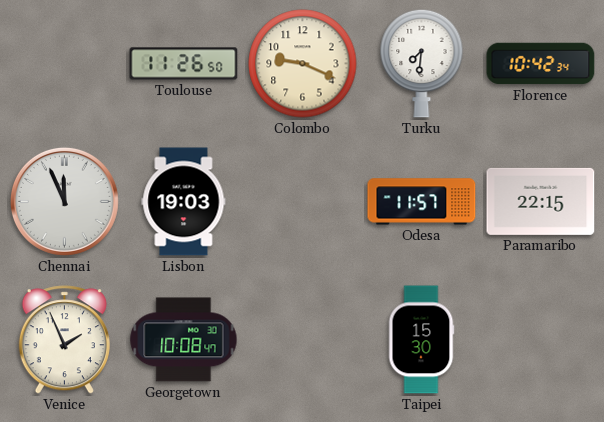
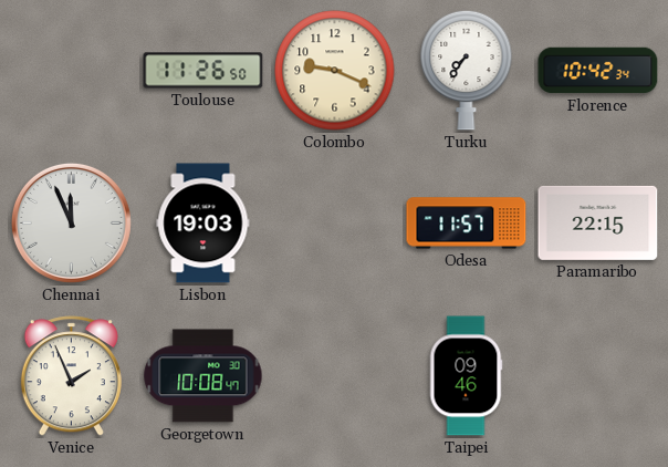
Turku: 7:31 -> 7:36 (467, 70)
Taipei: 15:30 -> 09:46 (466, 376)
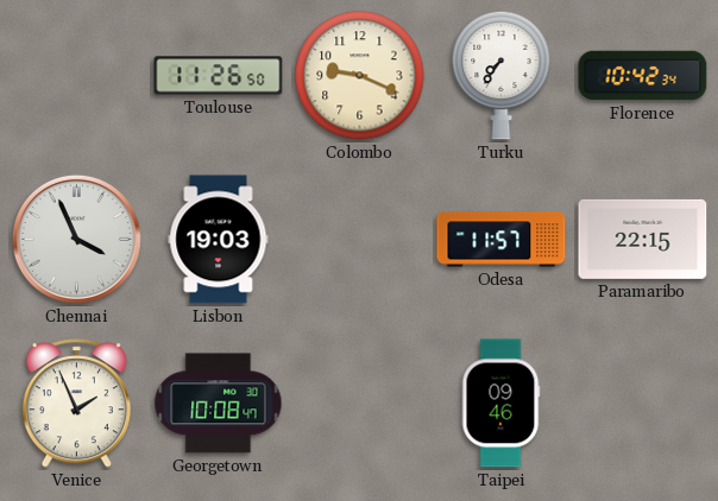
Chennai: 11:56 -> 3:56 (76, 239)
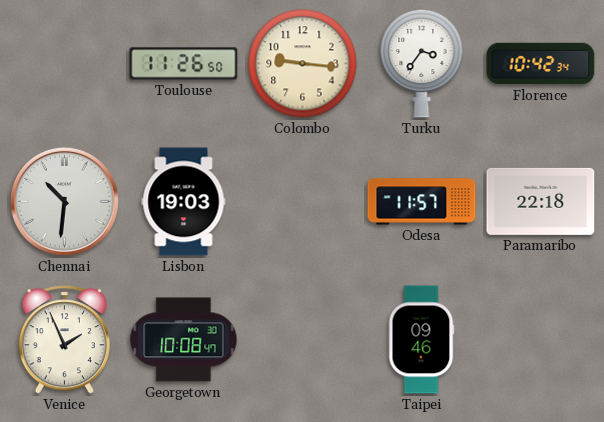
Colombo: 9:19 -> 9:16 (303, 64)
Turku: 7:36 -> 3:36 (422, 63)
Chennai: 3:56 -> 10:31 (64, 201)
Paramaribo: 22:15 -> 22:18 (541, 201)
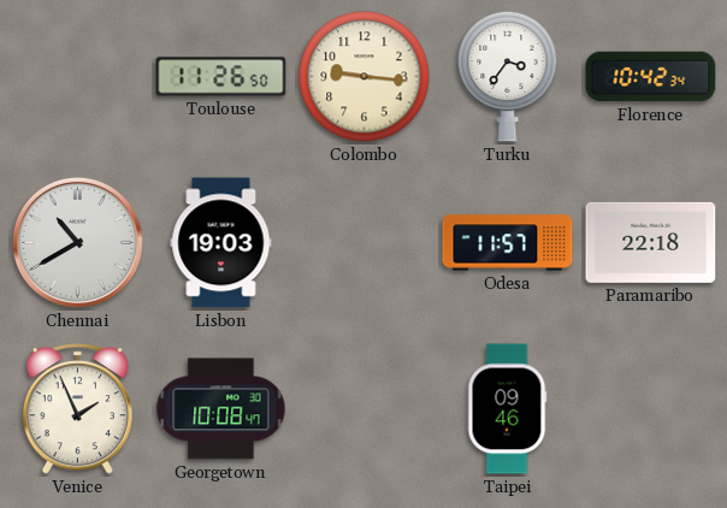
Chennai: 10:31 -> 10:40 (77, 242)
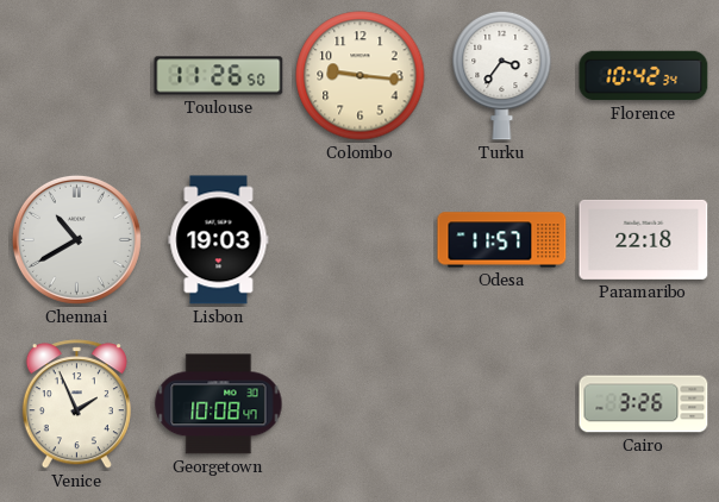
Taipei: 09:46 -> none (507, 409)
Cairo: none -> 3:26 (644, 404)
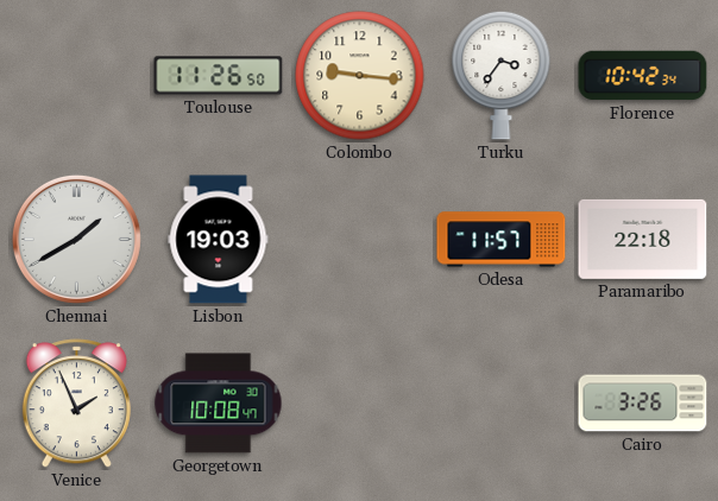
Chennai: 10:40 -> 1:40 (76, 239)
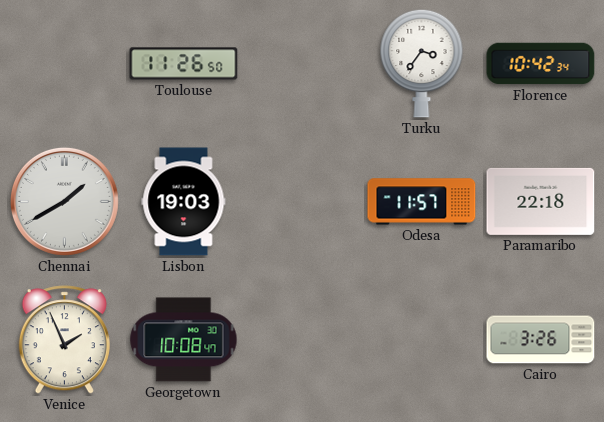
Colombo: 9:16 -> none (360, 76)
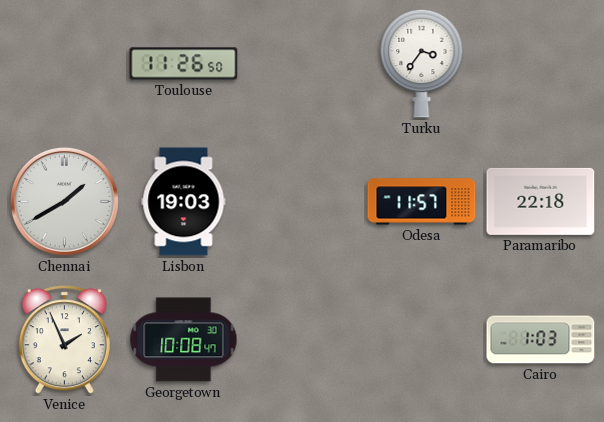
Florence: 10:42 -> none (541, 64)
Cairo: 3:26 -> 1:03 (541, 340)
